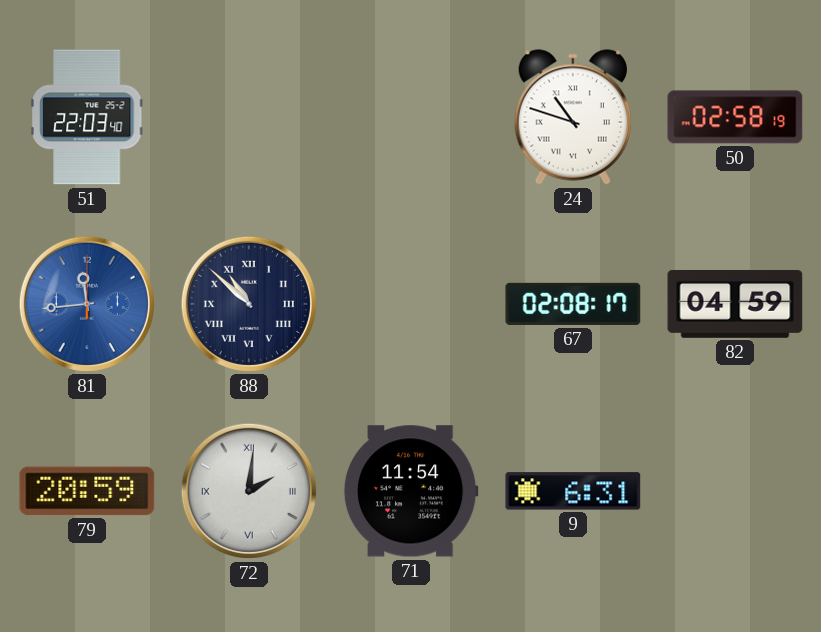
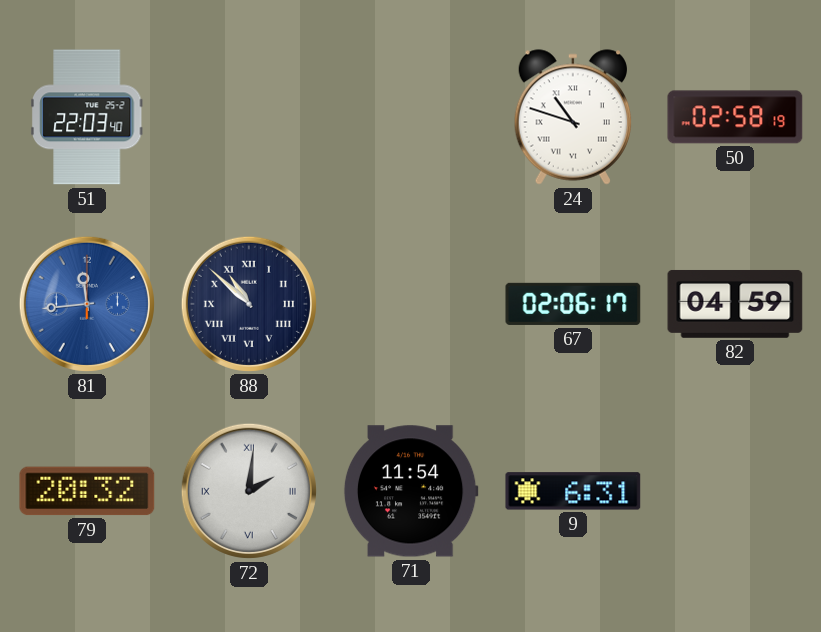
67: 02:08 -> 02:06 (573, 304)
79: 20:59 -> 20:32 (87, 491)
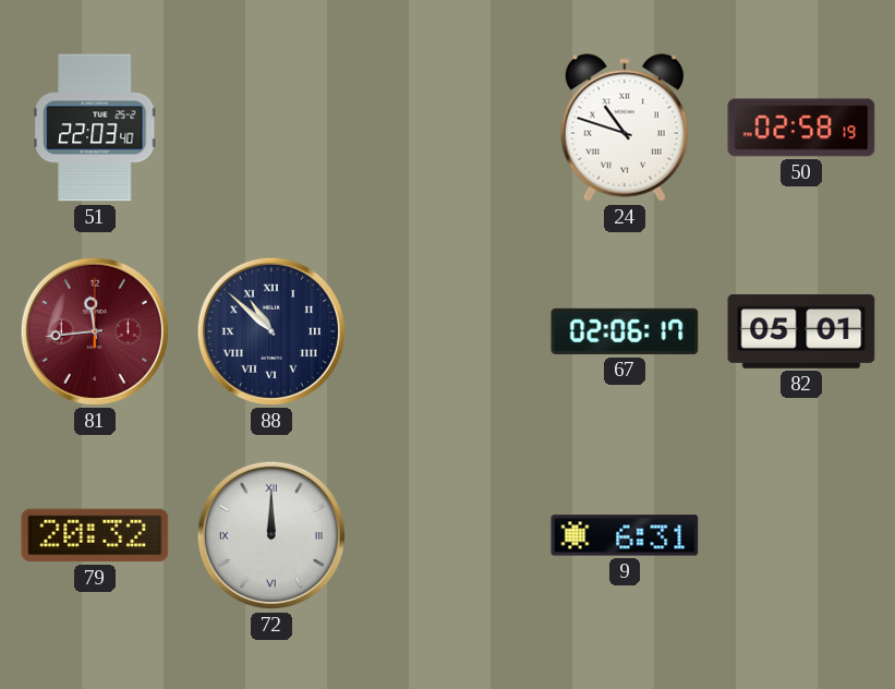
81 dial: blue -> burgundy (95, 331)
82: 04:59 -> 05:01 (801, 331)
72: 2:01 -> 12:00 (271, 535)
71: 11:54 -> none (411, 491)
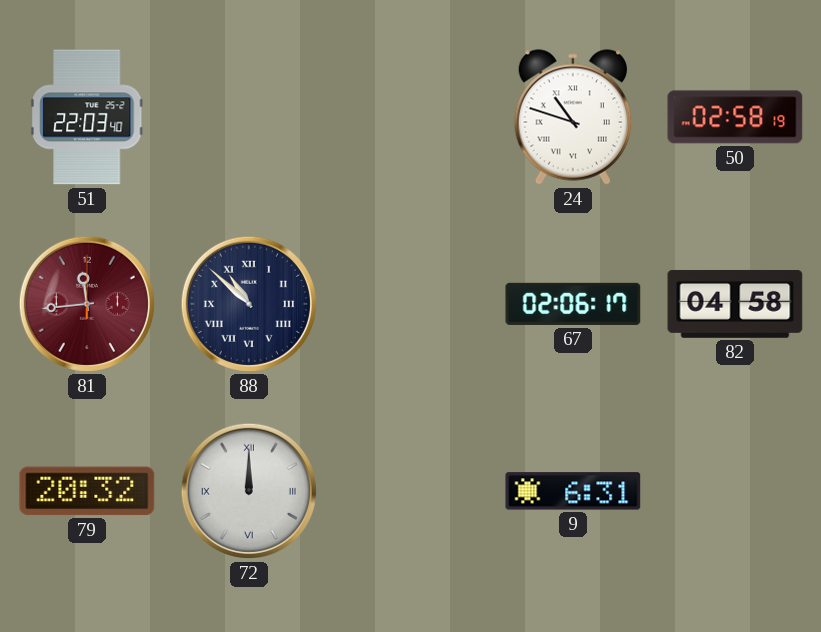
82: 05:01 -> 04:58 (735, 304)
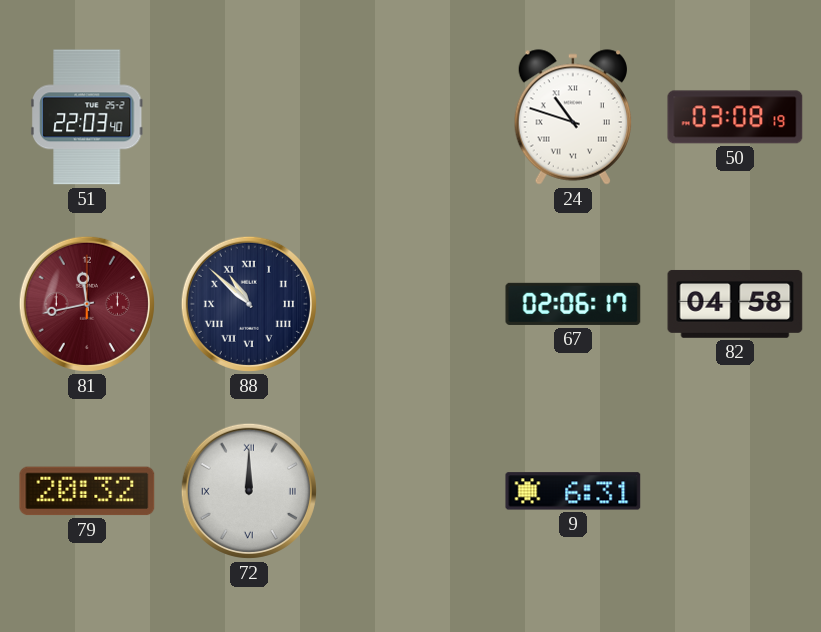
50: 02:58 -> 03:08 (735, 117)
81: 11:44 -> 11:43 (87, 304)
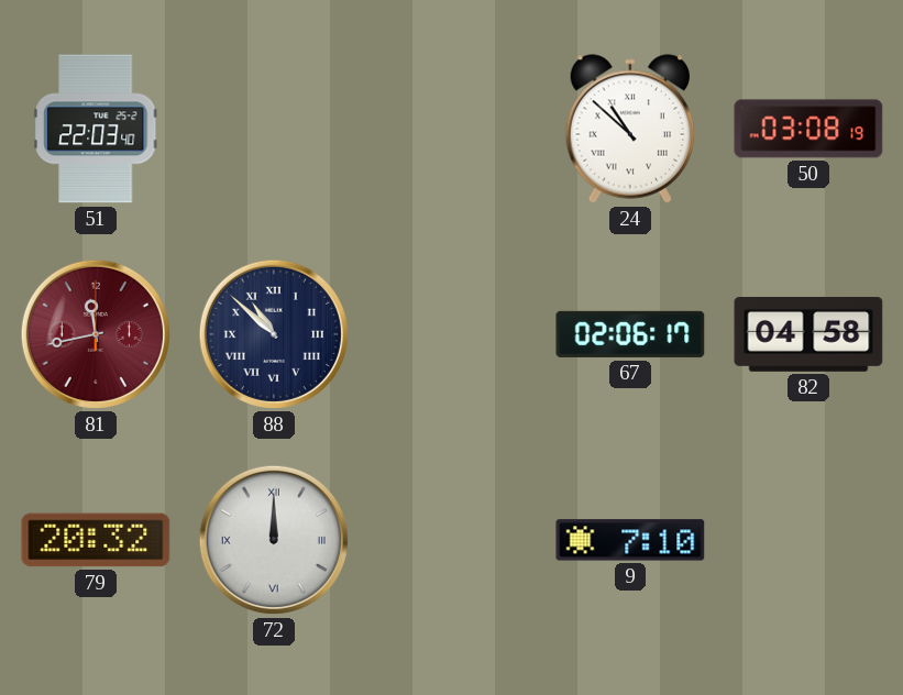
24: 10:48 -> 10:52 (630, 129)
9: 6:31 -> 7:10 (630, 540)
